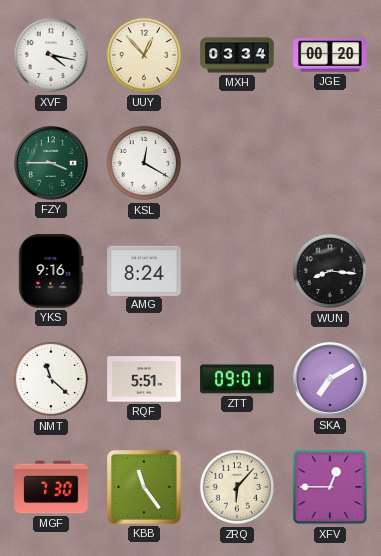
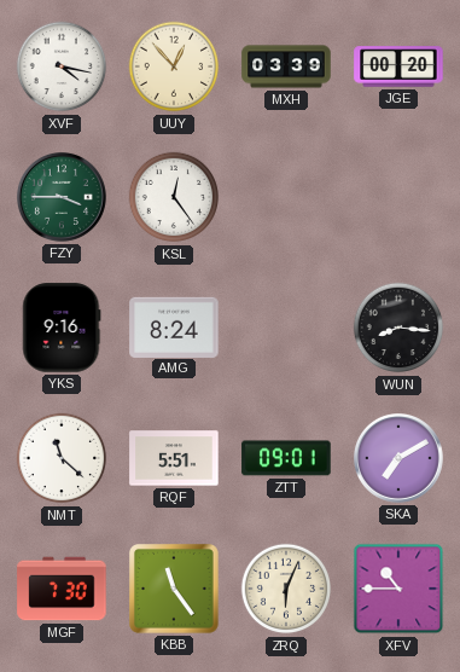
MXH: 03:34 -> 03:39 (286, 66)
KSL: 12:20 -> 12:24 (174, 197)
ZRQ: 6:07 -> 6:04 (286, 589)
XFV: 12:45 -> 10:45 (398, 589)
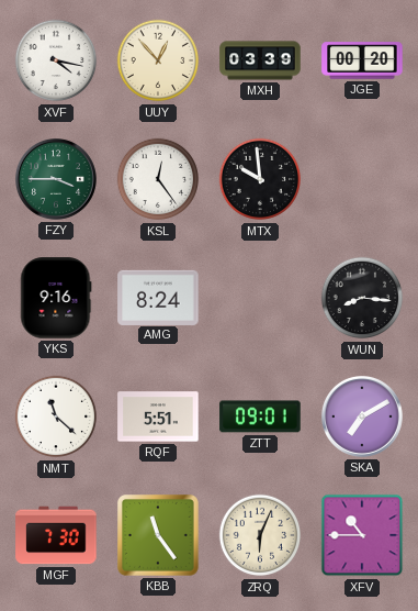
MTX: none -> 9:59 (260, 179)
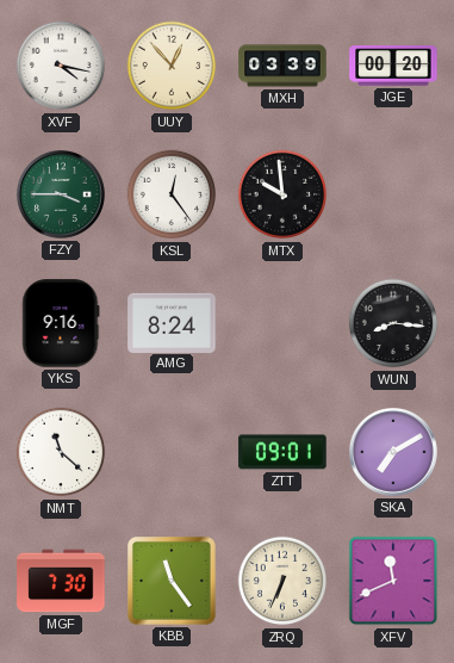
RQF: 5:51 -> none (158, 416)
ZRQ: 6:04 -> 6:34 (282, 581)
XFV: 10:45 -> 11:41 (393, 581)
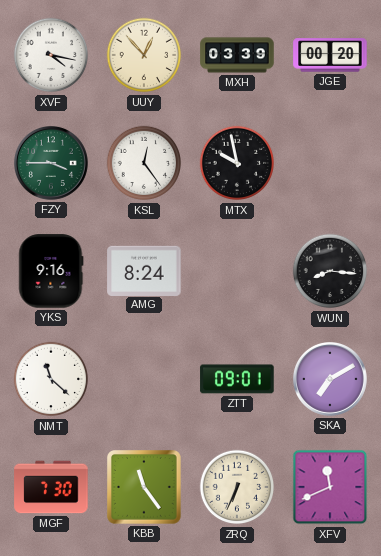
MTX: 9:59 -> 9:58 (237, 163)
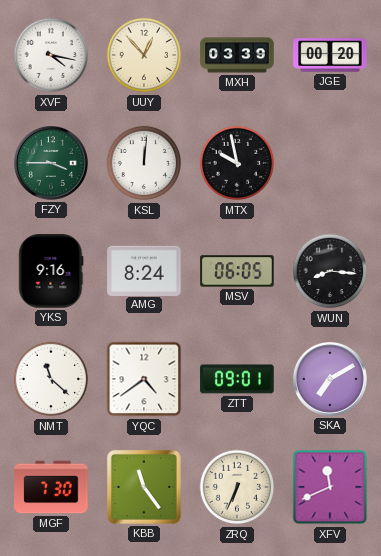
KSL: 12:24 -> 12:01 (144, 163)
MSV: none -> 06:05 (237, 271)
YQC: none -> 4:39 (144, 379)
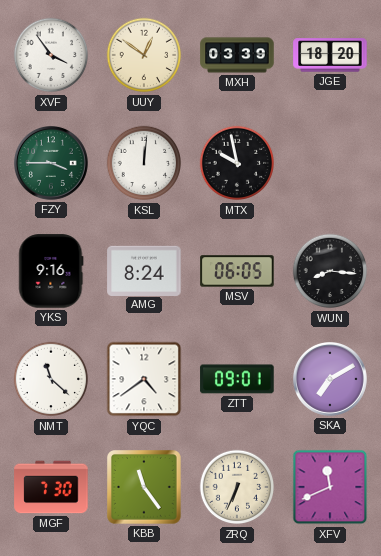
XVF: 4:17 -> 3:54 (51, 55)
UUY: 12:53 -> 12:51 (144, 55)
JGE: 00:20 -> 18:20 (330, 55)
